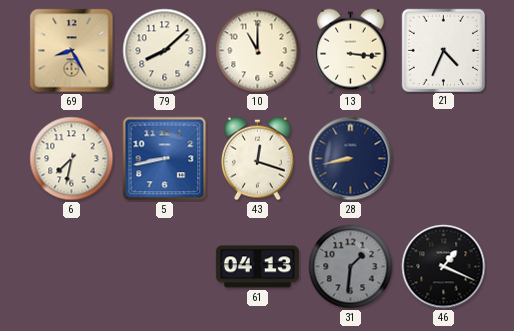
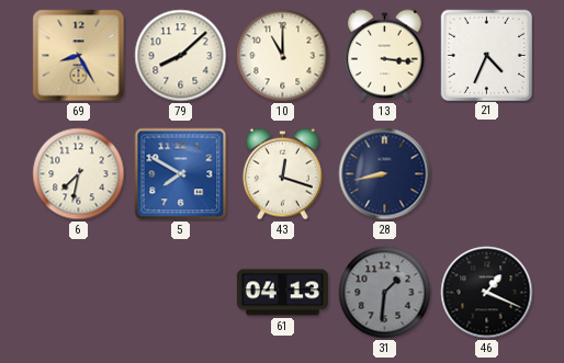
5: 8:43 -> 7:50 (181, 174)
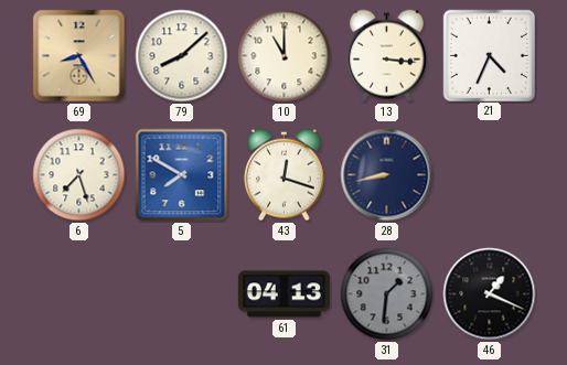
6: 7:32 -> 7:27 (79, 175)
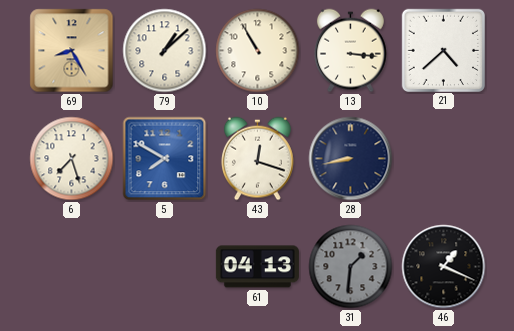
79: 8:08 -> 1:08 (165, 51)
10: 11:00 -> 10:55 (258, 51)
21: 4:34 -> 4:38 (443, 50)
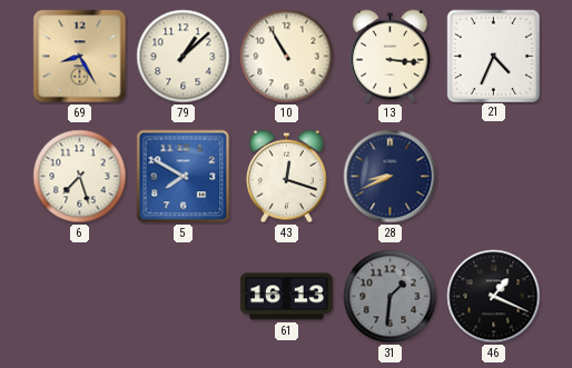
21: 4:38 -> 4:34 (493, 56)
28: 8:43 -> 8:41 (391, 177)
61: 04:13 -> 16:13 (286, 297)
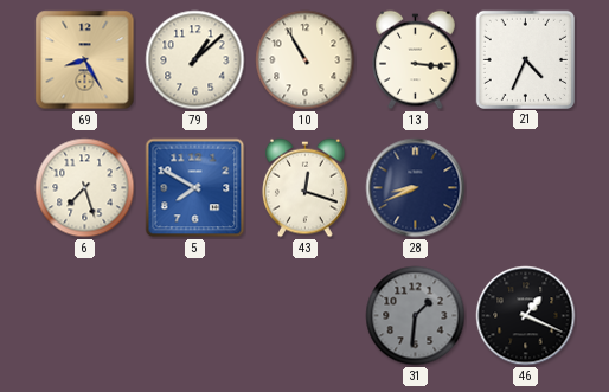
61: 16:13 -> none (286, 297)
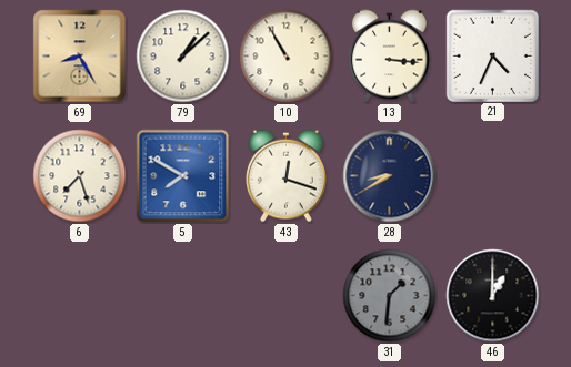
28: 8:41 -> 8:40 (390, 176)
46: 1:19 -> 1:00 (493, 296)
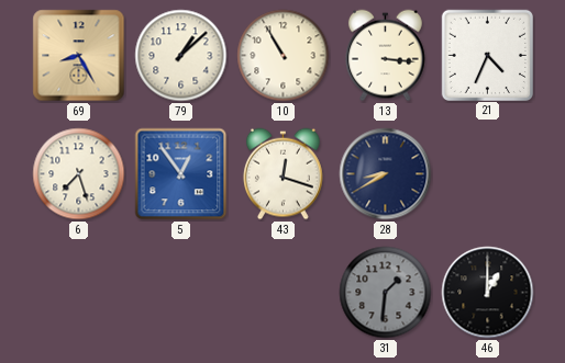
5: 7:50 -> 12:54 (181, 174)
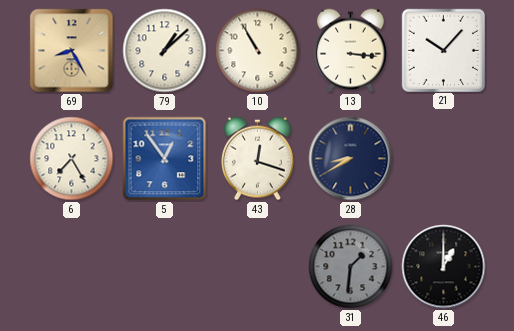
21: 4:34 -> 10:07 (443, 50)
6: 7:27 -> 7:25 (72, 159)
